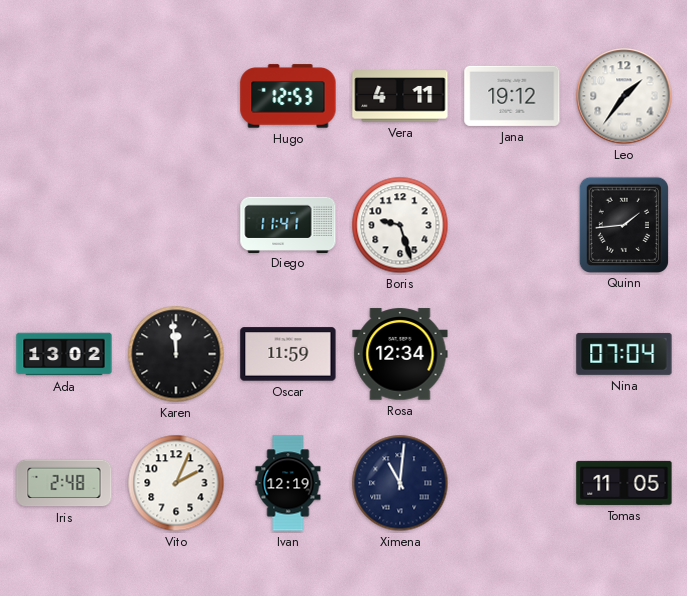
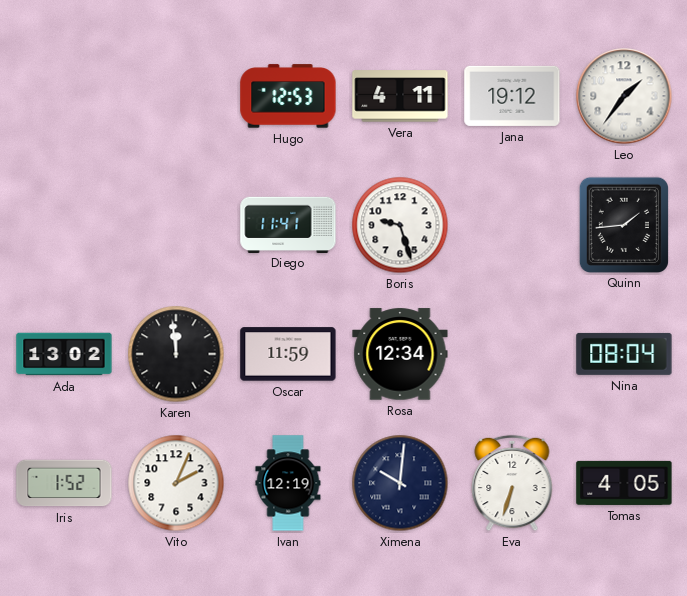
Nina: 07:04 -> 08:04 (624, 354)
Iris: 2:48 -> 1:52 (64, 483)
Ximena: 11:01 -> 10:01 (400, 483)
Eva: none -> 6:33 (512, 483)
Tomas: 11:05 -> 4:05 (624, 483)
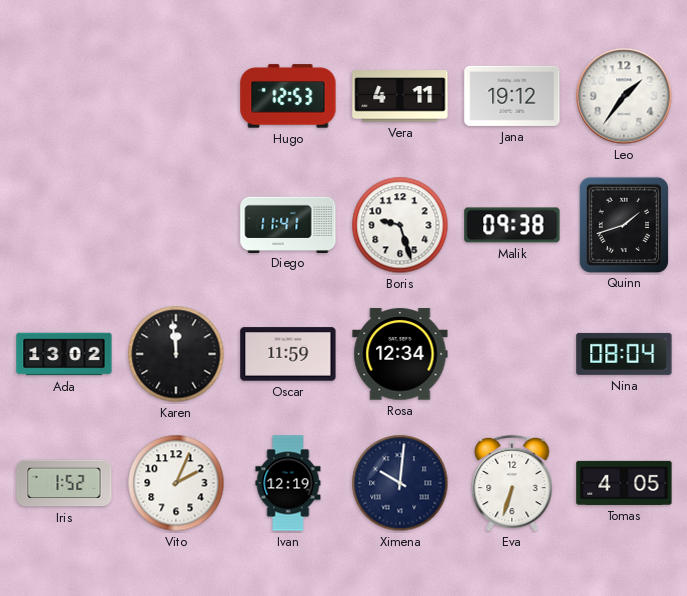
Malik: none -> 09:38 (512, 225)
Quinn: 1:44 -> 1:42 (623, 224)
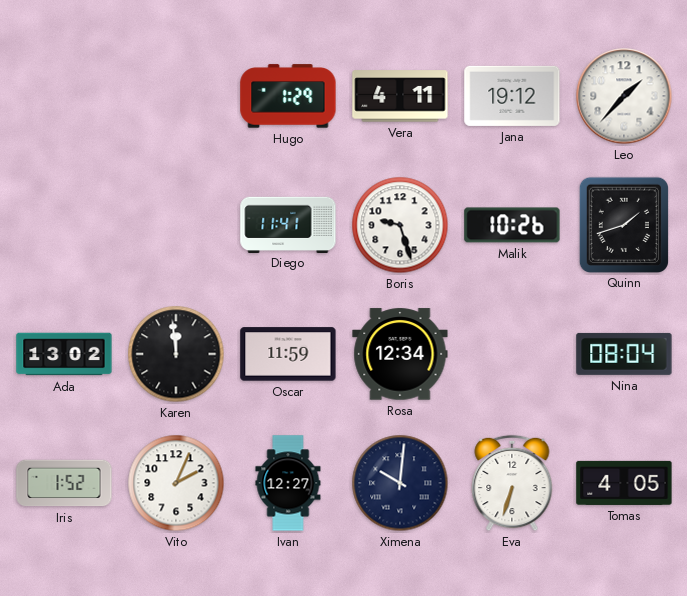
Hugo: 12:53 -> 1:29 (288, 96)
Leo: 1:36 -> 1:37 (624, 96)
Malik: 09:38 -> 10:26 (512, 225)
Ivan: 12:19 -> 12:27 (288, 483)
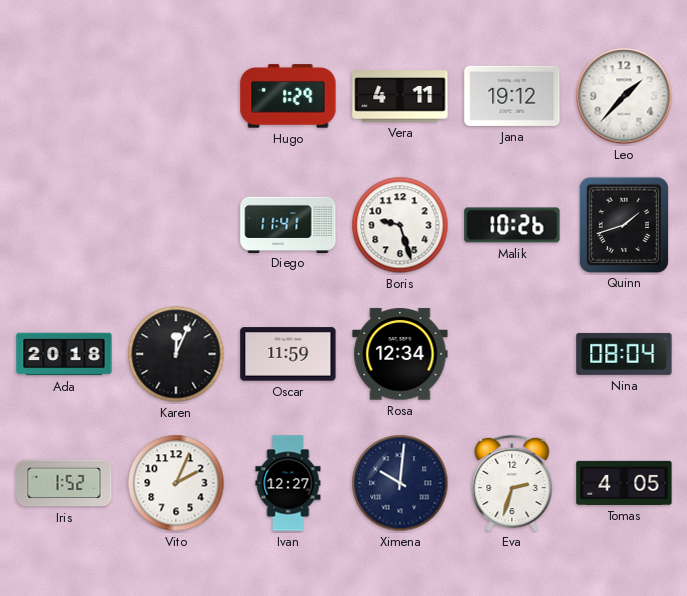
Ada: 13:02 -> 20:18 (64, 354)
Karen: 11:59 -> 12:04 (176, 354)
Eva: 6:33 -> 2:33 (512, 483)
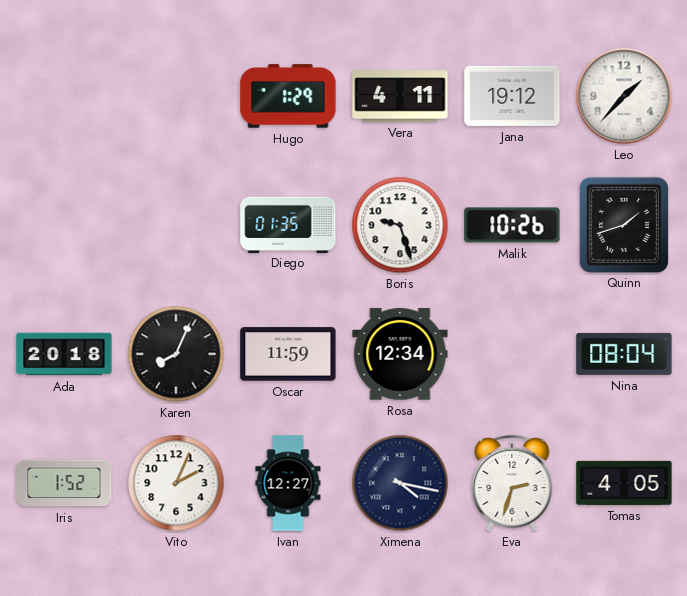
Diego: 11:41 -> 01:35 (288, 224)
Karen: 12:04 -> 8:04 (176, 354)
Ximena: 10:01 -> 4:17 (400, 483)
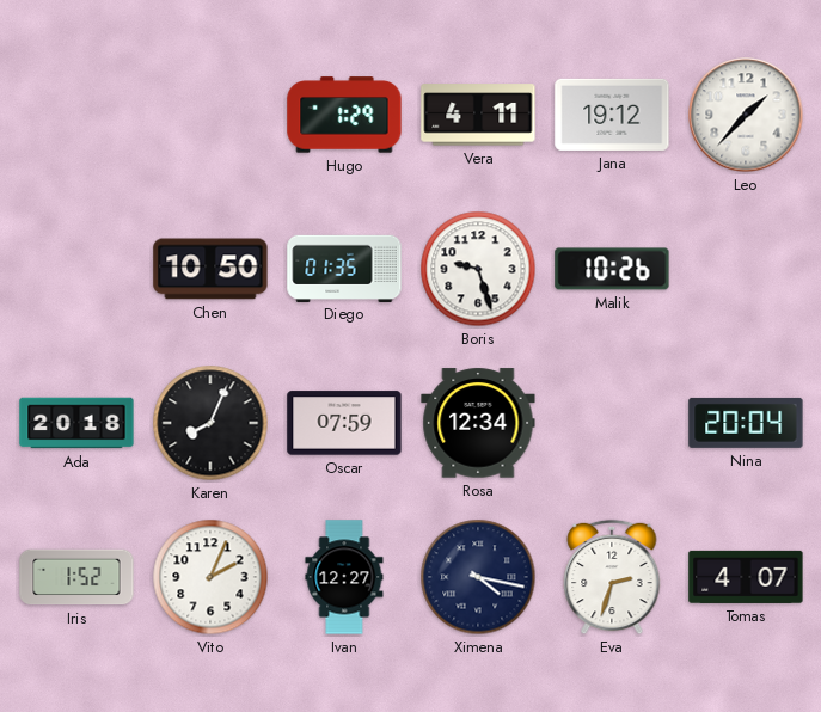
Chen: none -> 10:50 (210, 269)
Quinn: 1:42 -> none (623, 224)
Oscar: 11:59 -> 07:59 (344, 423)
Nina: 08:04 -> 20:04 (746, 423)
Tomas: 4:05 -> 4:07 (746, 577)
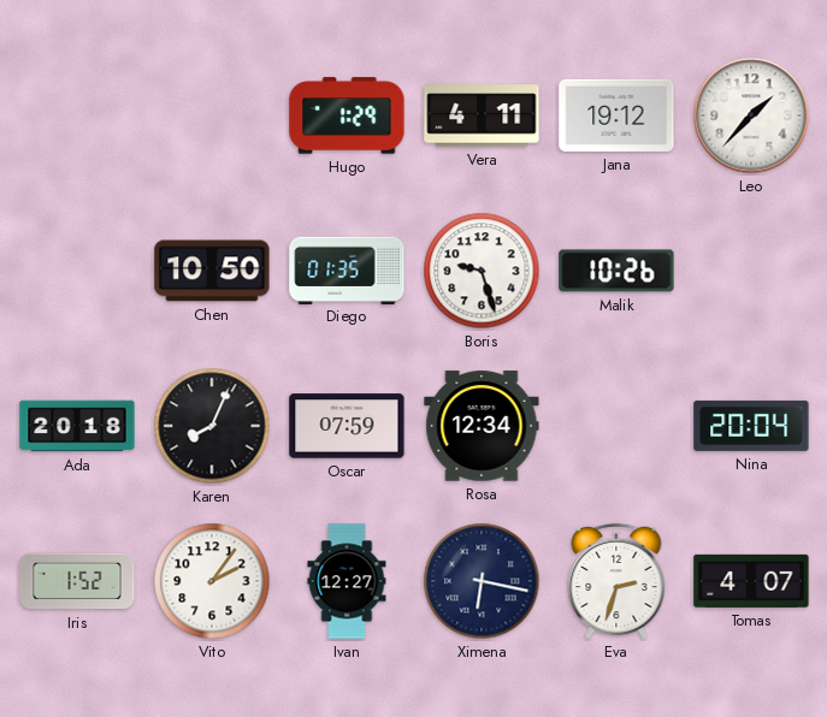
Vito: 2:04 -> 2:06 (212, 581)
Ximena: 4:17 -> 6:17 (482, 581)
